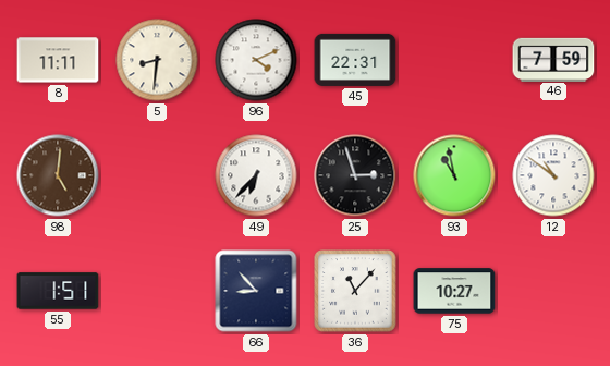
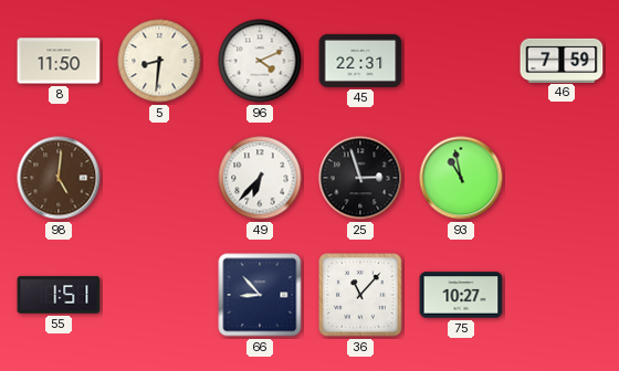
8: 11:11 -> 11:50 (59, 61)
12: 10:51 -> none (553, 175)
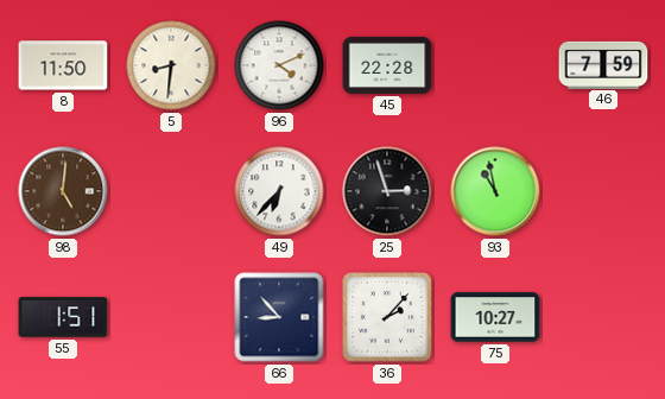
45: 22:31 -> 22:28 (387, 65)
36: 11:07 -> 2:07 (387, 317)
